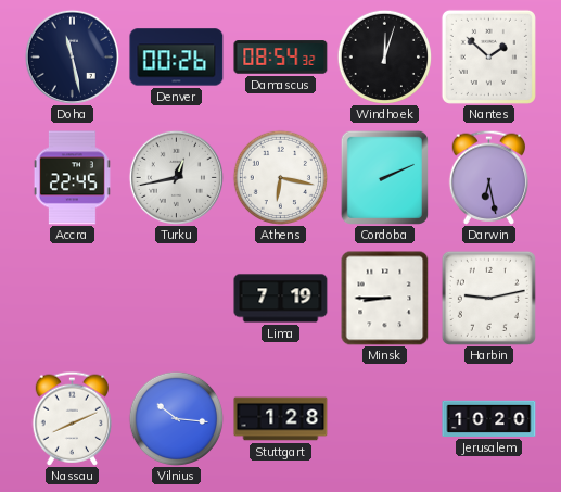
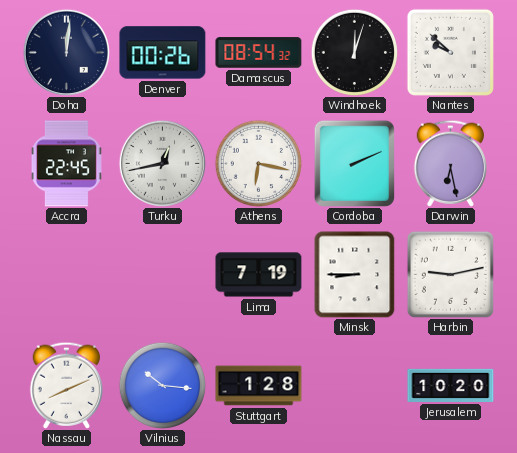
Doha: 11:28 -> 12:01 (66, 52)
Nantes: 1:52 -> 9:52 (450, 52)
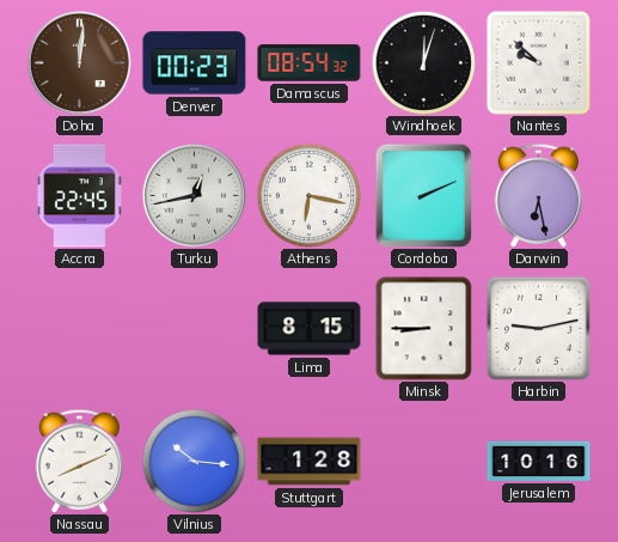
Doha dial: navy -> brown (79, 62)
Denver: 00:26 -> 00:23 (195, 63)
Lima: 7:19 -> 8:15 (310, 329)
Jerusalem: 10:20 -> 10:16 (539, 461)
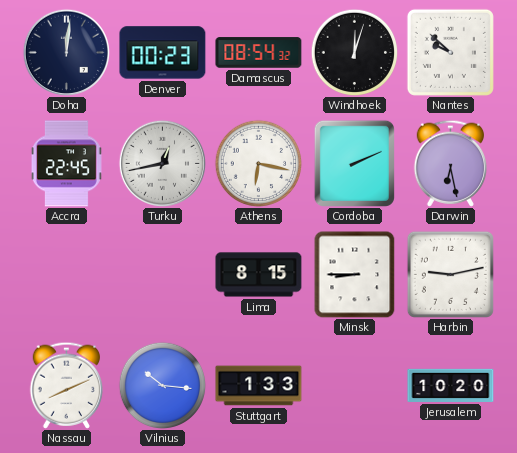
Doha dial: brown -> navy (66, 52)
Stuttgart: 1:28 -> 1:33 (259, 386)
Jerusalem: 10:16 -> 10:20 (451, 385)
